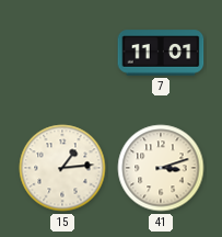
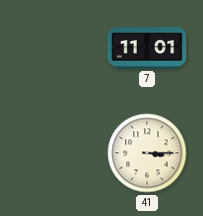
15: 1:14 -> none (62, 168)
41: 3:12 -> 3:15 (147, 153)
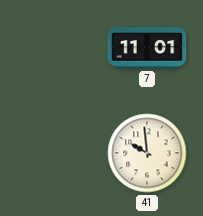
41: 3:15 -> 9:59 (147, 153)
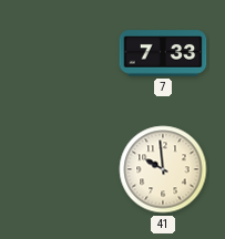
7: 11:01 -> 7:33 (163, 53)
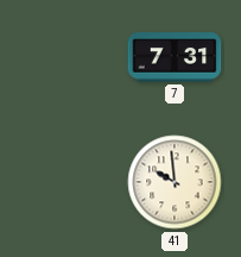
7: 7:33 -> 7:31 (175, 57)
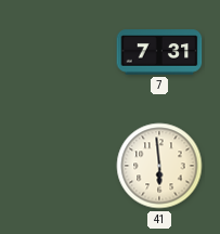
41: 9:59 -> 5:59 (159, 166)
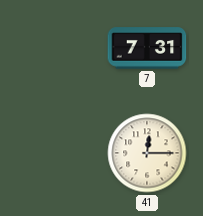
41: 5:59 -> 12:15 (147, 153)
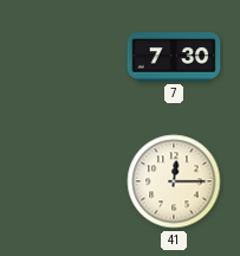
7: 7:31 -> 7:30 (174, 57)
